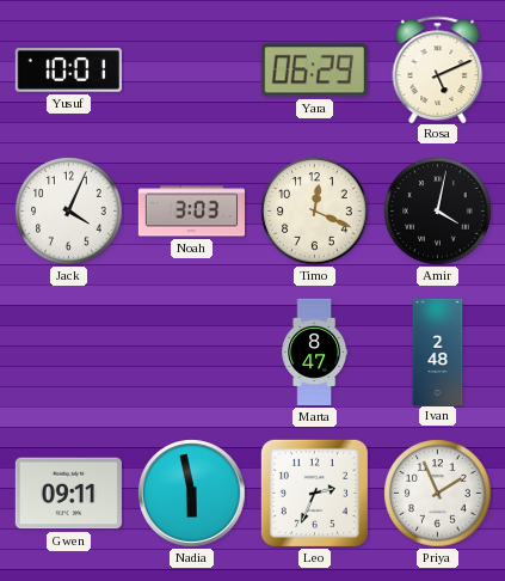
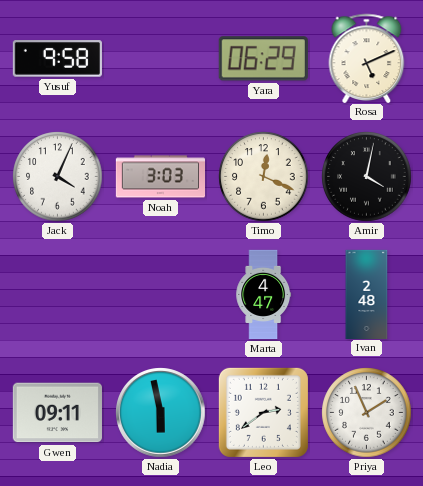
Yusuf: 10:01 -> 9:58 (57, 59)
Marta: 8:47 -> 4:47 (264, 295)
Leo: 2:34 -> 2:39 (263, 412)
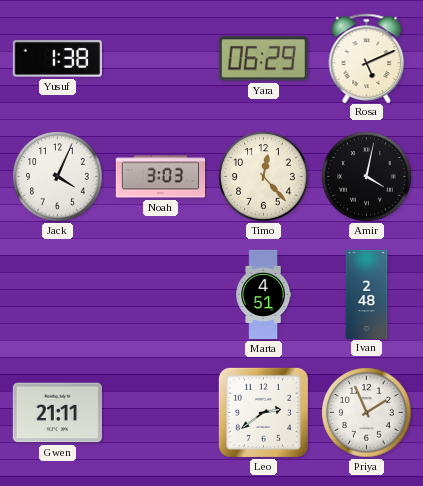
Yusuf: 9:58 -> 1:38 (57, 59)
Timo: 12:19 -> 12:23 (264, 177)
Marta: 4:47 -> 4:51 (264, 295)
Gwen: 09:11 -> 21:11 (57, 413)
Nadia: 5:58 -> none (161, 413)
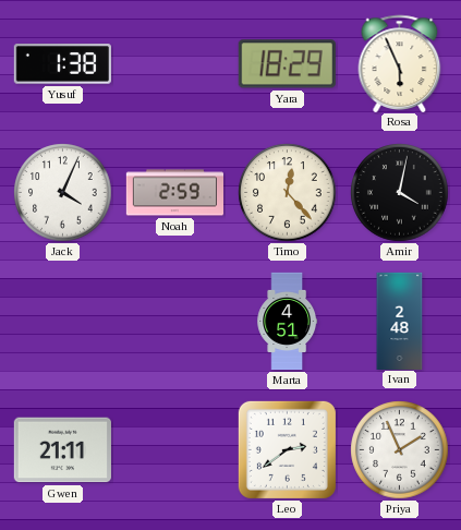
Yara: 06:29 -> 18:29 (287, 64)
Rosa: 5:11 -> 5:56 (400, 63)
Noah: 3:03 -> 2:59 (174, 193)
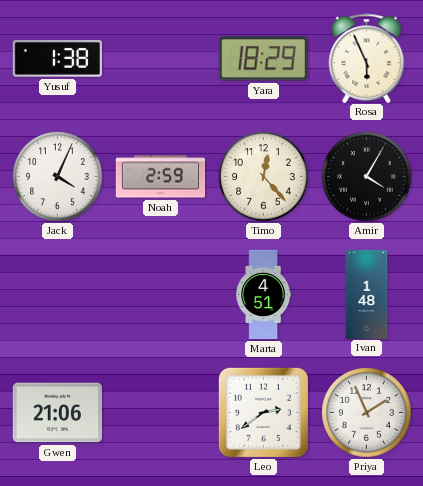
Amir: 4:02 -> 4:05 (367, 177)
Ivan: 2:48 -> 1:48 (367, 294)
Gwen: 21:11 -> 21:06 (57, 413)
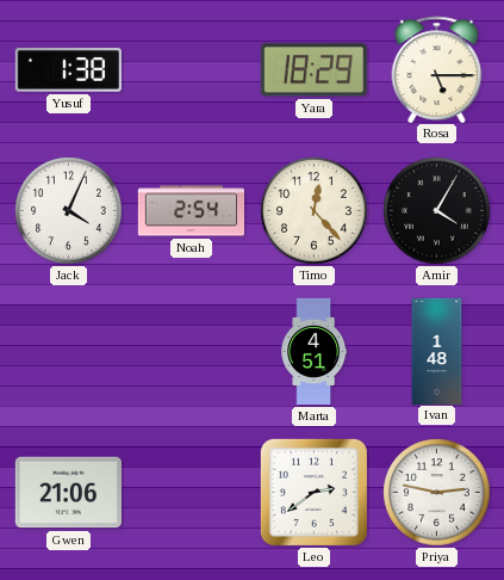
Rosa: 5:56 -> 5:15 (437, 69)
Noah: 2:59 -> 2:54 (191, 211)
Priya: 1:56 -> 2:47 (437, 493)
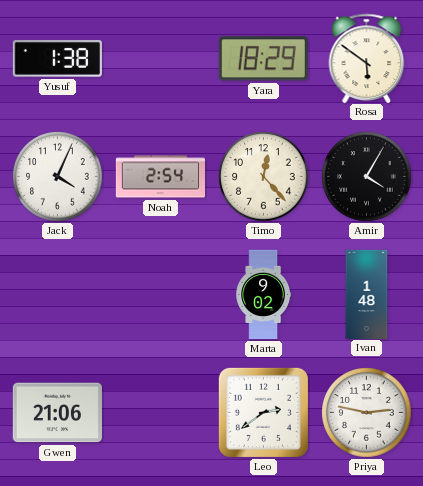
Rosa: 5:15 -> 5:51 (367, 58)
Marta: 4:51 -> 9:02 (264, 295)
